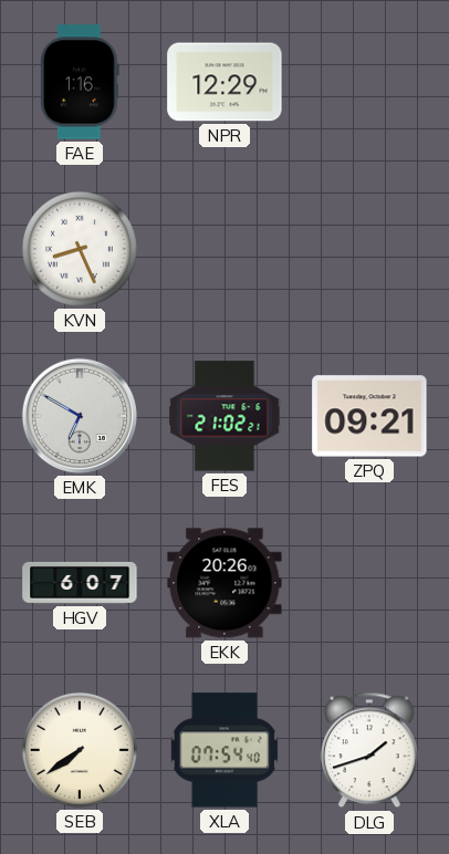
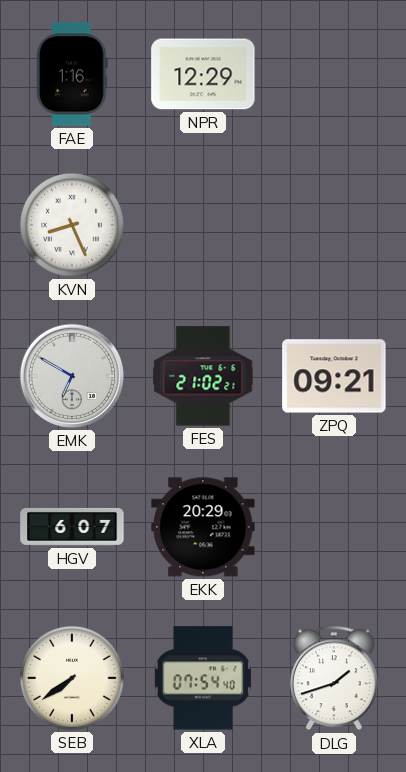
EKK: 20:26 -> 20:29 (203, 527)
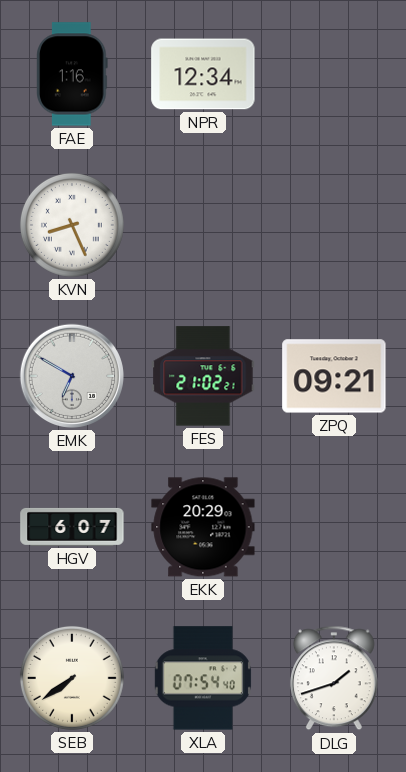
NPR: 12:29 -> 12:34 (203, 74)
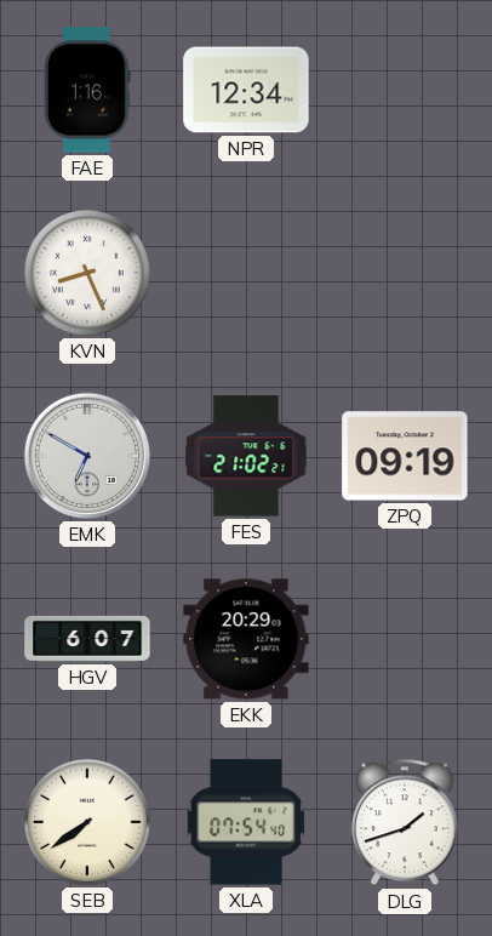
ZPQ: 09:21 -> 09:19 (405, 456)
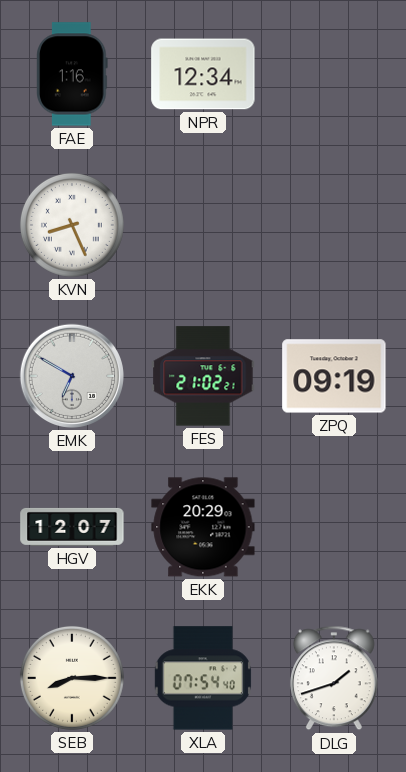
HGV: 6:07 -> 12:07 (72, 527)
SEB: 7:39 -> 8:15 (72, 678)
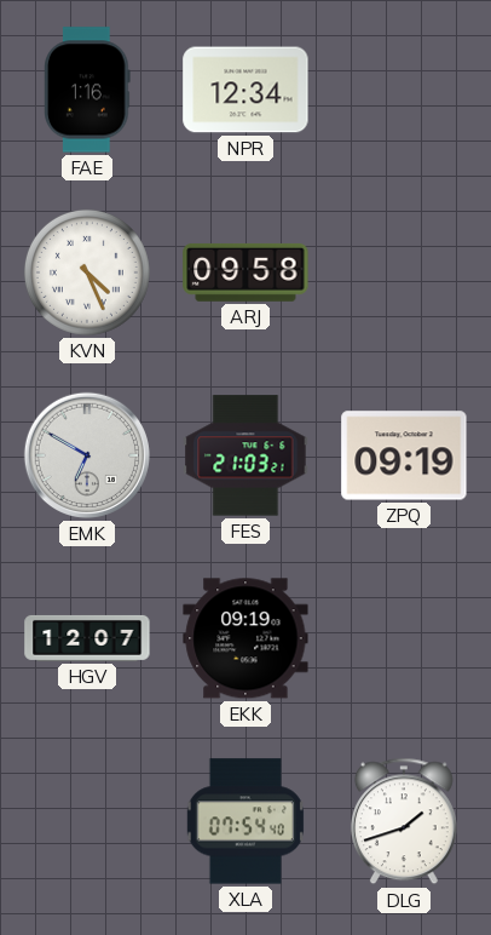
KVN: 8:26 -> 4:26 (87, 273)
ARJ: none -> 09:58 (245, 273)
FES: 21:02 -> 21:03 (245, 455)
EKK: 20:29 -> 09:19 (245, 638)
SEB: 8:15 -> none (72, 678)
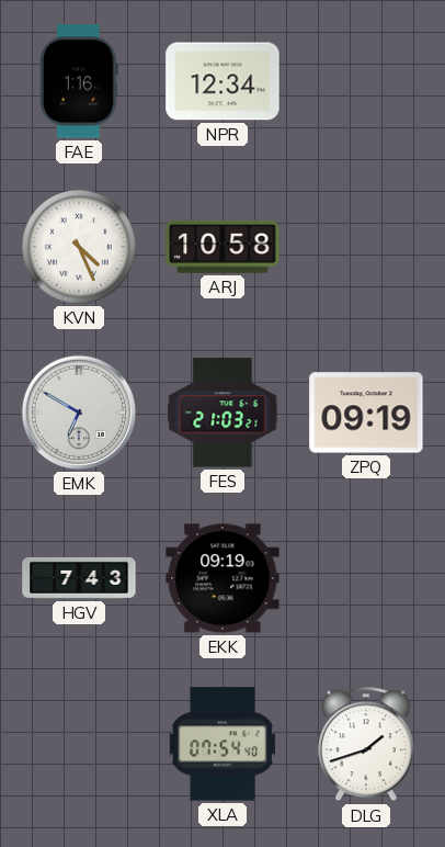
ARJ: 09:58 -> 10:58 (222, 247)
HGV: 12:07 -> 7:43 (79, 578)
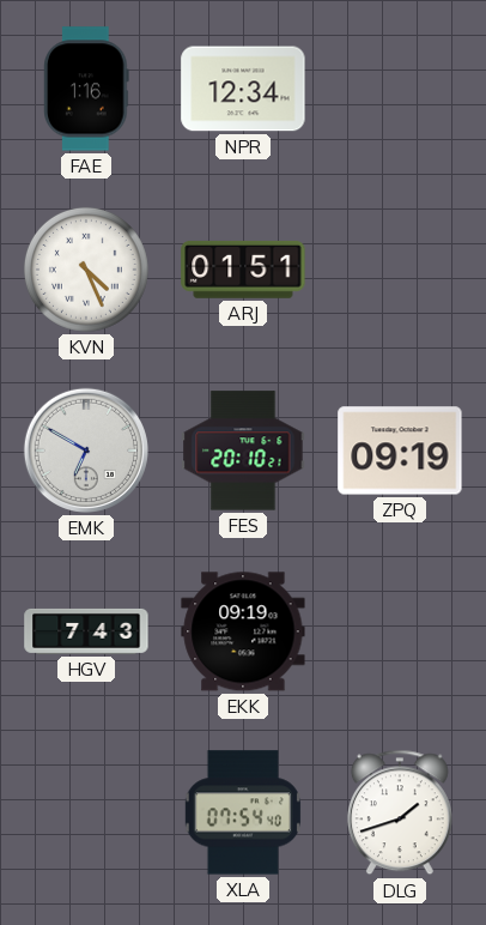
ARJ: 10:58 -> 01:51 (243, 270)
FES: 21:03 -> 20:10 (243, 451)
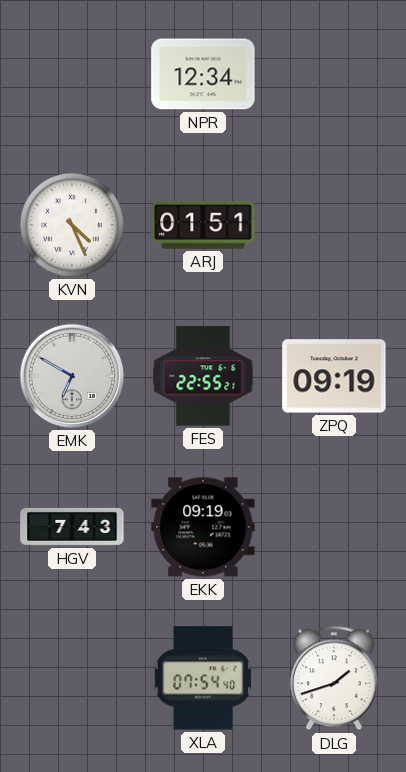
FAE: 1:16 -> none (87, 89)
FES: 20:10 -> 22:55 (203, 376)
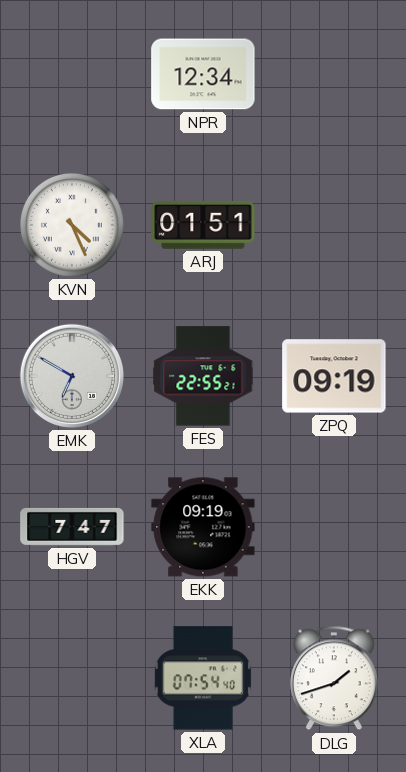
HGV: 7:43 -> 7:47 (72, 527)
